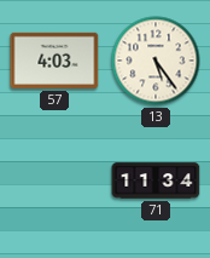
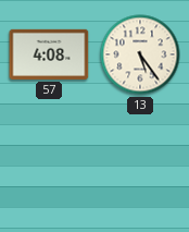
57: 4:03 -> 4:08 (49, 54)
71: 11:34 -> none (156, 180)
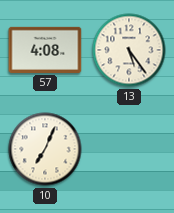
10: none -> 7:04 (45, 149)
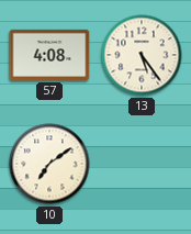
10: 7:04 -> 7:09 (49, 164)
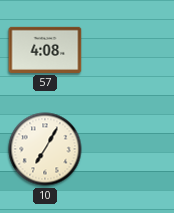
13: 5:24 -> none (142, 55)
10: 7:09 -> 7:05 (45, 149)
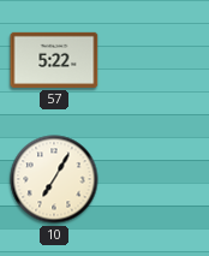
57: 4:08 -> 5:22 (54, 60)
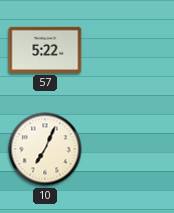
10: 7:05 -> 7:04 (45, 149)
